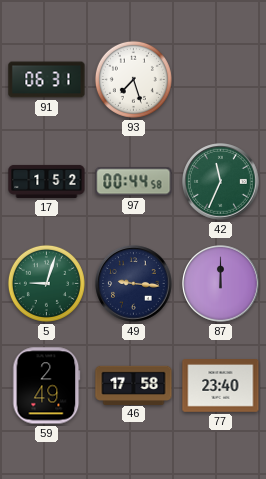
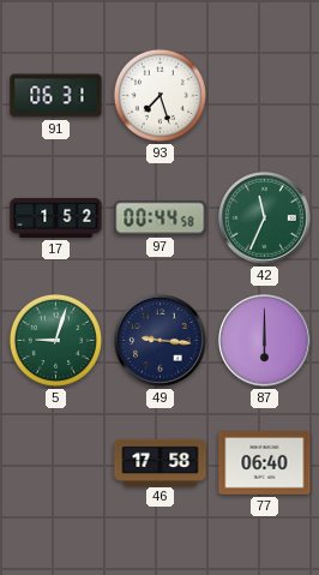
87: 12:00 -> 6:00 (265, 341)
59: 2:49 -> none (47, 386)
77: 23:40 -> 06:40 (265, 463)
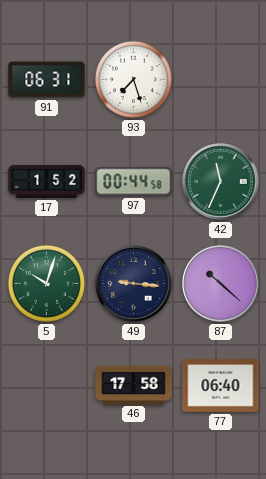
5: 9:03 -> 10:03 (46, 283)
87: 6:00 -> 10:22 (221, 284)
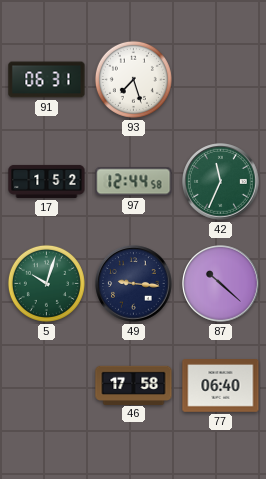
97: 00:44 -> 12:44 (134, 182)
